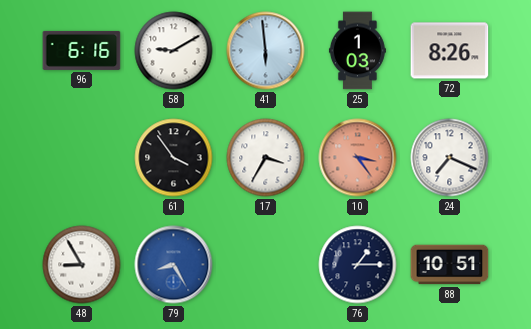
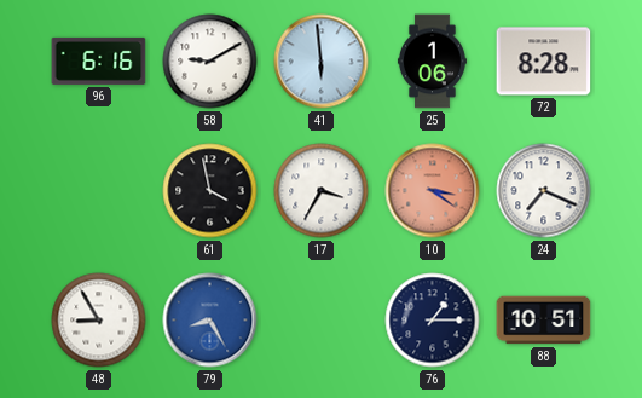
25: 1:03 -> 1:06 (432, 62)
72: 8:26 -> 8:28 (544, 62)
61: 3:54 -> 3:58 (210, 191)
10: 3:24 -> 3:21 (433, 191)
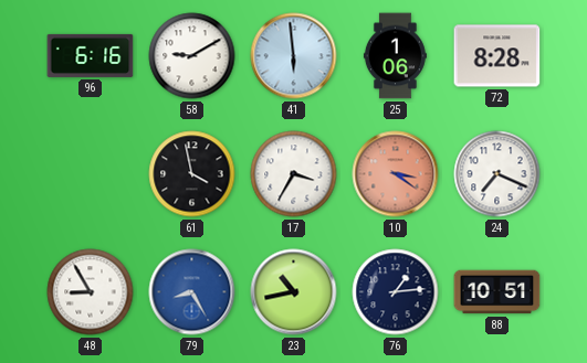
23: none -> 10:43 (294, 292)
76: 1:15 -> 1:14 (396, 292)
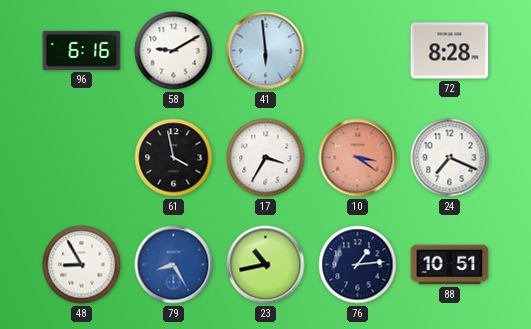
25: 1:06 -> none (395, 56)
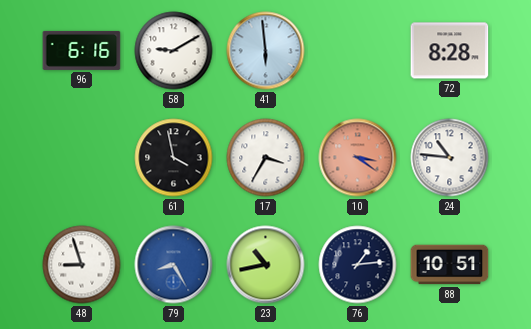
24: 7:19 -> 10:46 (450, 158)
48: 8:55 -> 8:57 (82, 265)
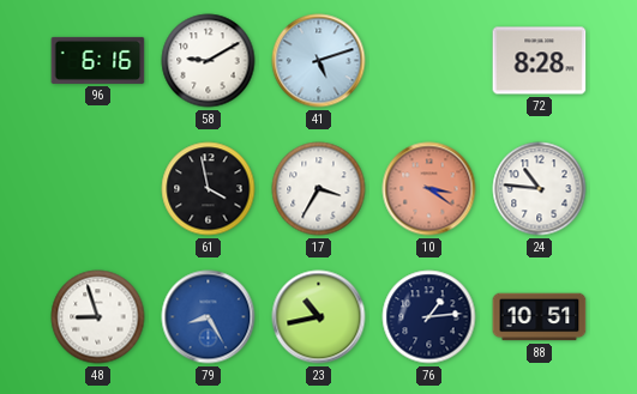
41: 5:59 -> 5:12 (319, 61)
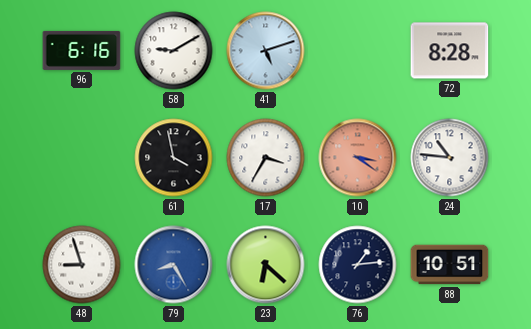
23: 10:43 -> 6:22 (266, 265)
